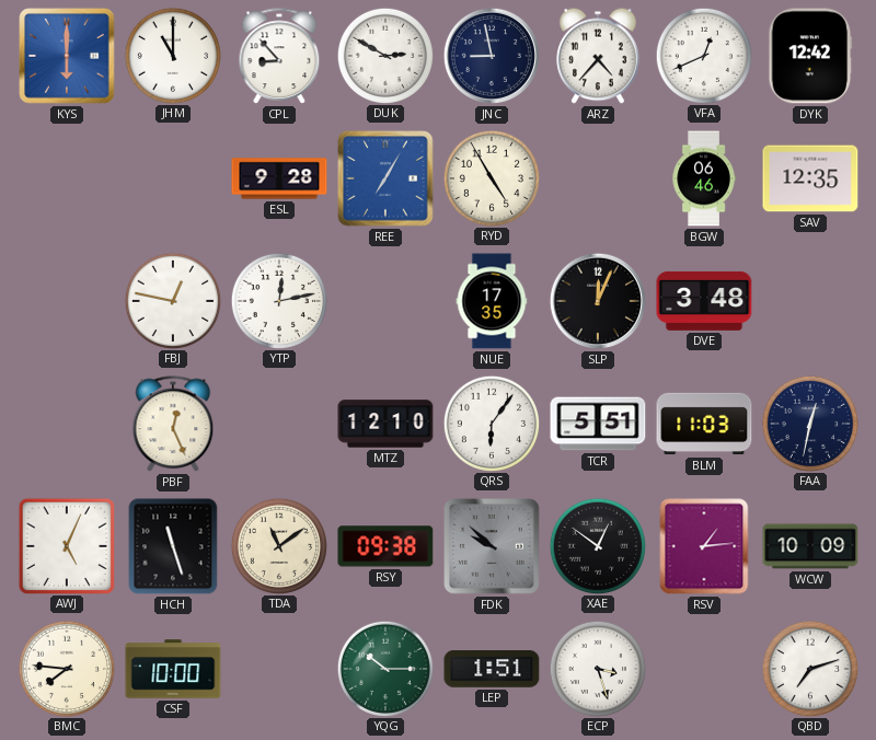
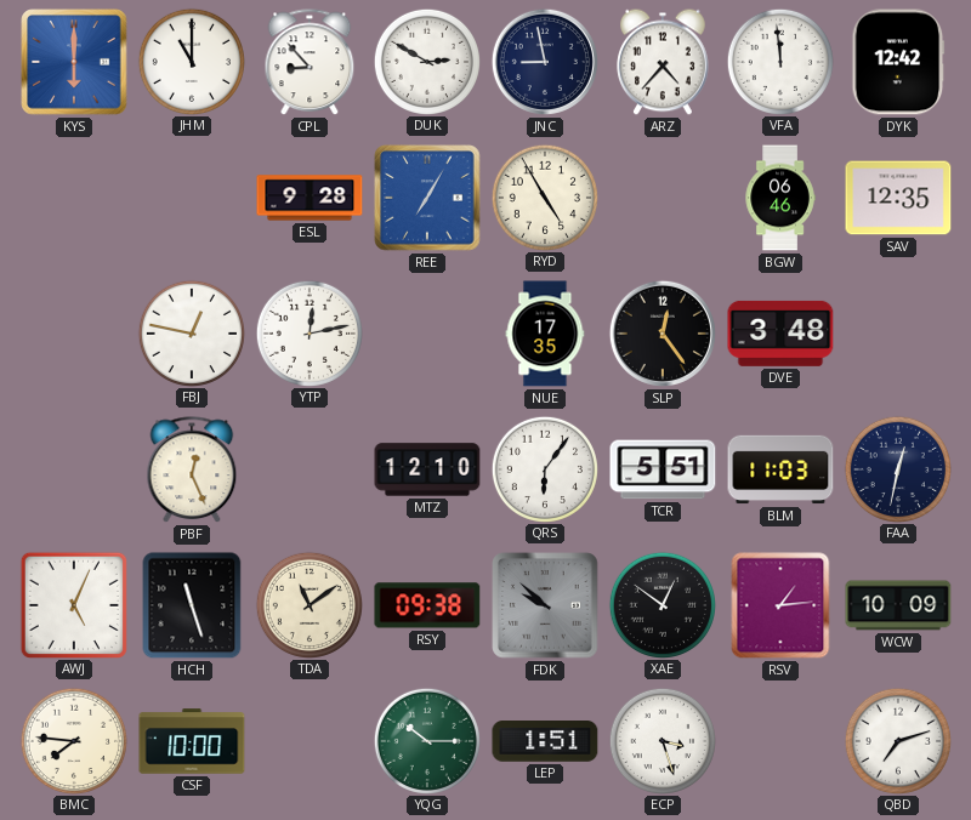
VFA: 12:41 -> 11:59 (779, 61)
SLP: 12:04 -> 12:24 (663, 334)
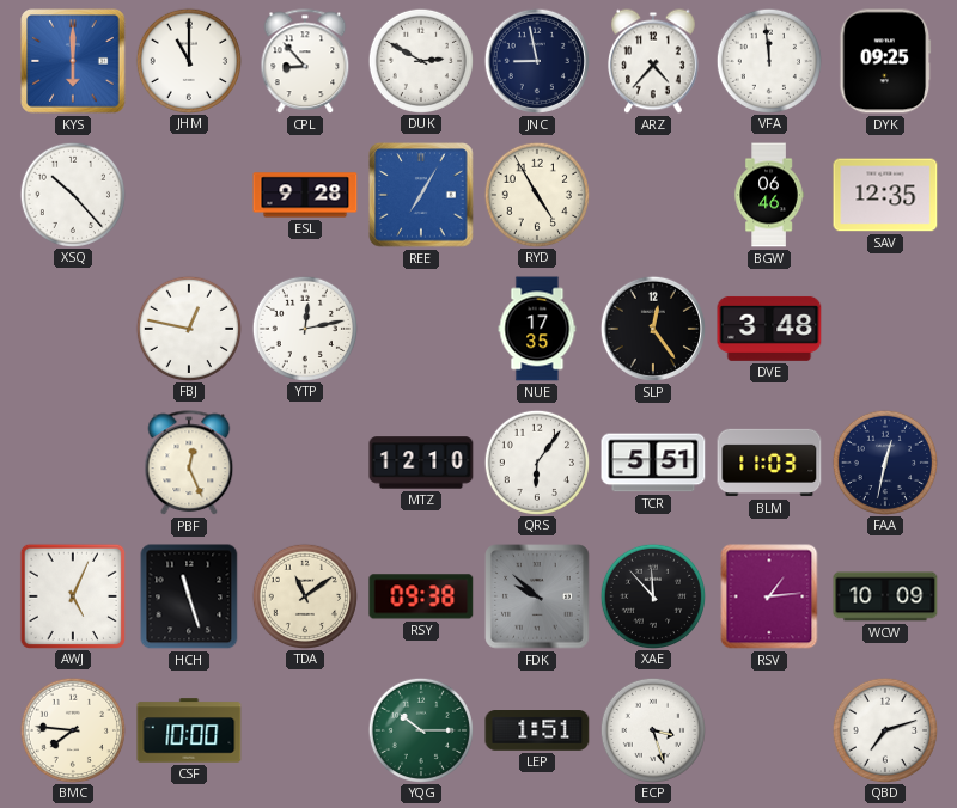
DYK: 12:42 -> 09:25 (885, 61)
XSQ: none -> 10:23 (72, 194)
XAE: 12:51 -> 11:53 (652, 595)
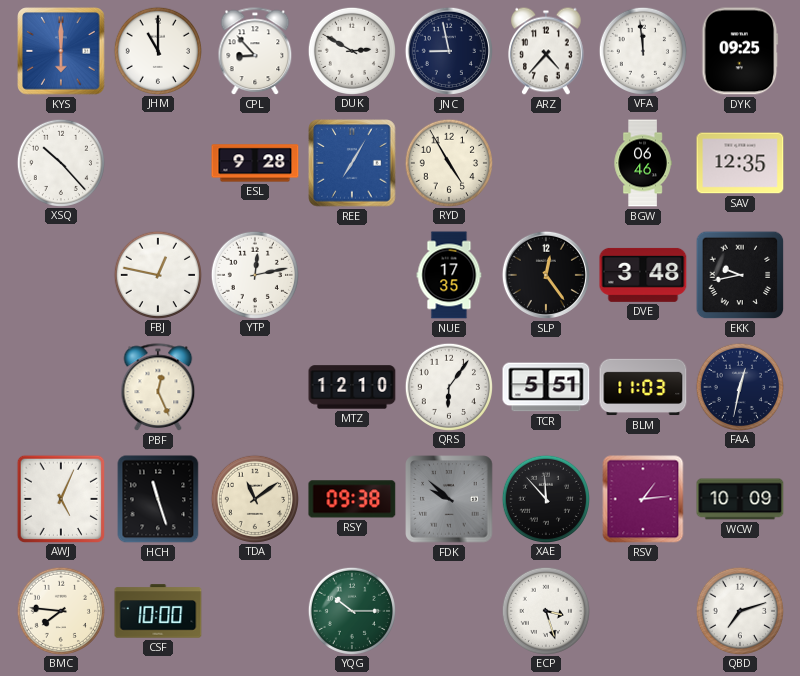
EKK: none -> 9:43 (740, 275)
LEP: 1:51 -> none (537, 732)
